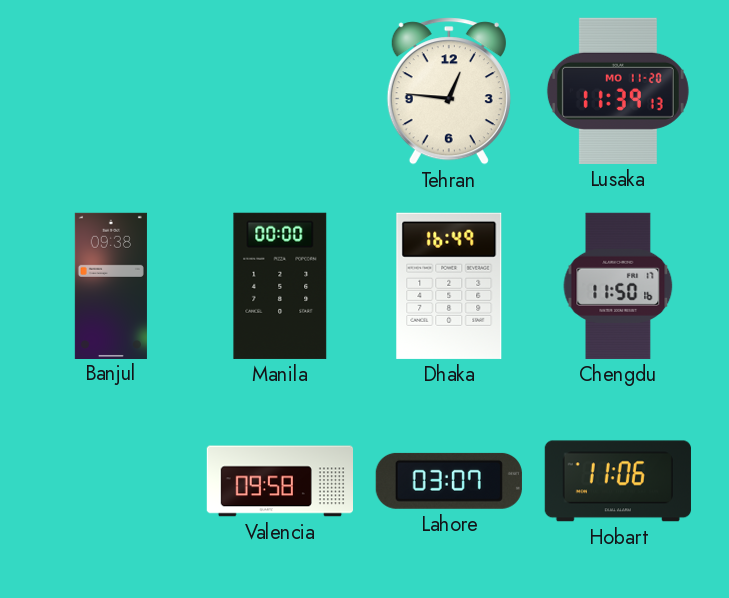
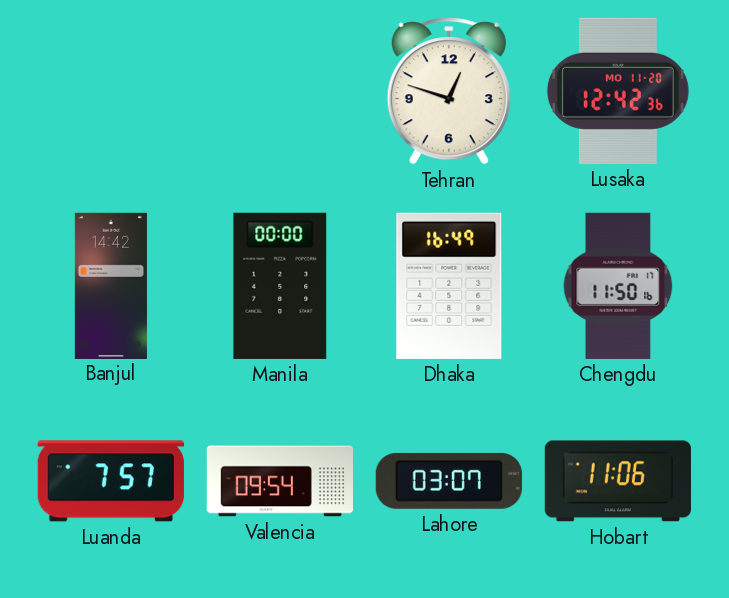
Tehran: 12:46 -> 12:48 (449, 91)
Lusaka: 11:39 -> 12:42 (618, 91)
Banjul: 09:38 -> 14:42 (111, 285)
Luanda: none -> 7:57 (111, 481)
Valencia: 09:58 -> 09:54 (279, 481)
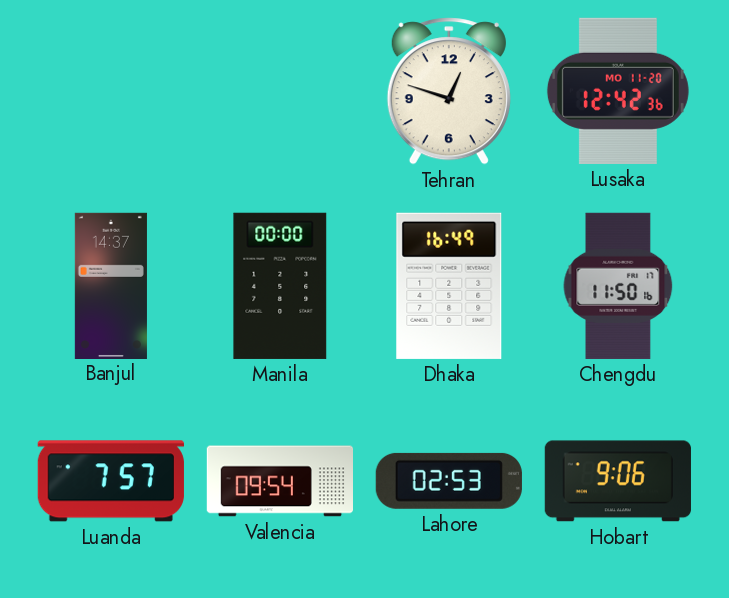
Banjul: 14:42 -> 14:37 (111, 285)
Lahore: 03:07 -> 02:53 (449, 481)
Hobart: 11:06 -> 9:06 (618, 481)
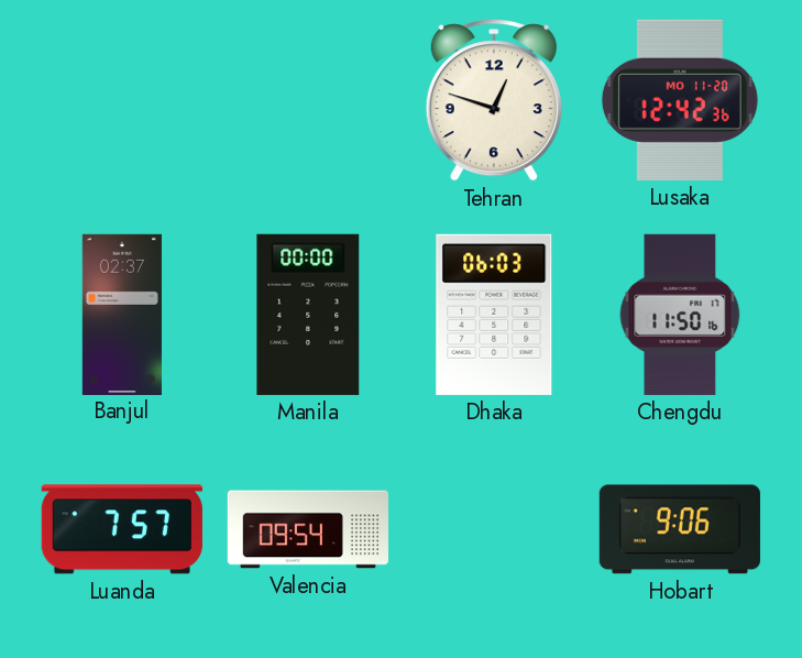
Banjul: 14:37 -> 02:37 (122, 314)
Dhaka: 16:49 -> 06:03 (494, 315)
Lahore: 02:53 -> none (449, 481)
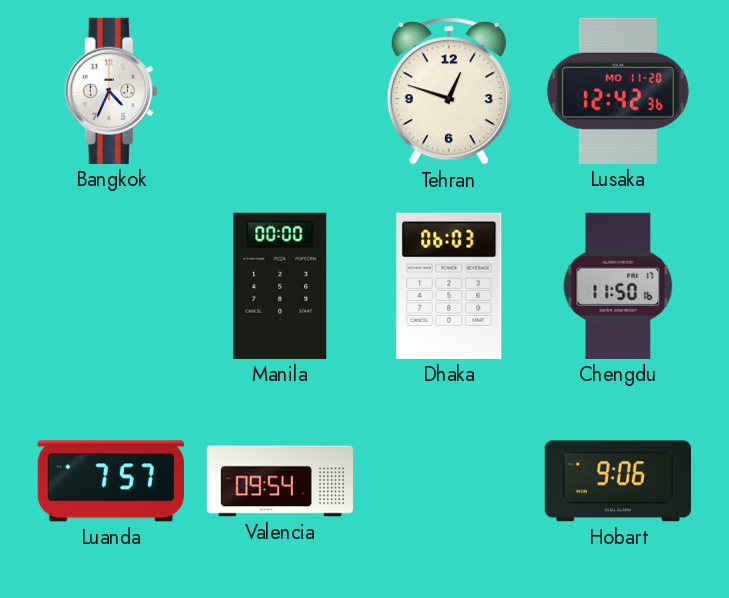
Bangkok: none -> 4:34 (111, 91)
Banjul: 02:37 -> none (122, 314)
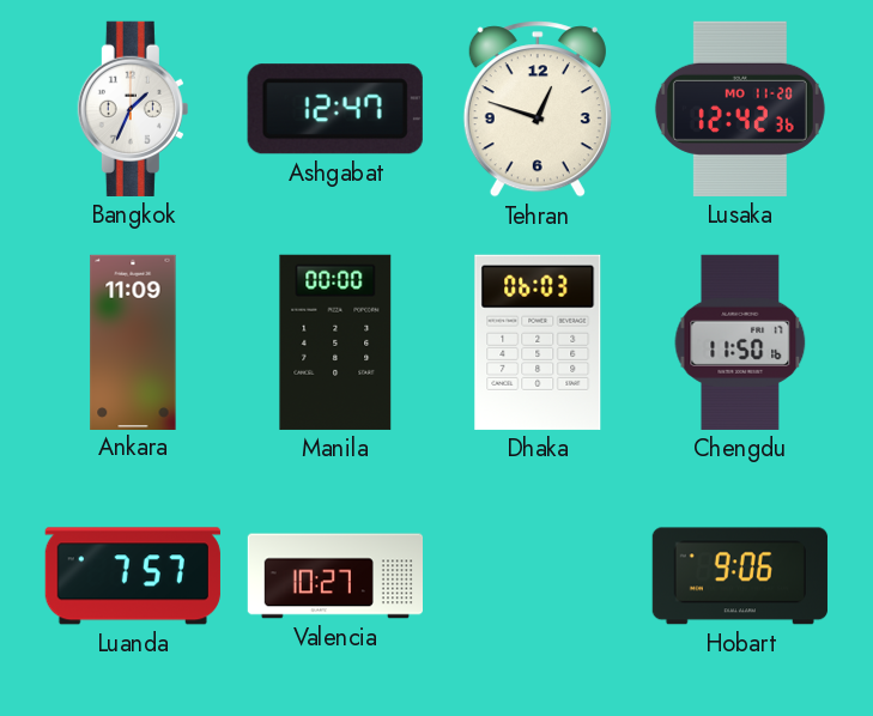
Bangkok: 4:34 -> 1:34 (133, 109)
Ashgabat: none -> 12:47 (335, 109)
Ankara: none -> 11:09 (133, 341)
Valencia: 09:54 -> 10:27 (334, 576)
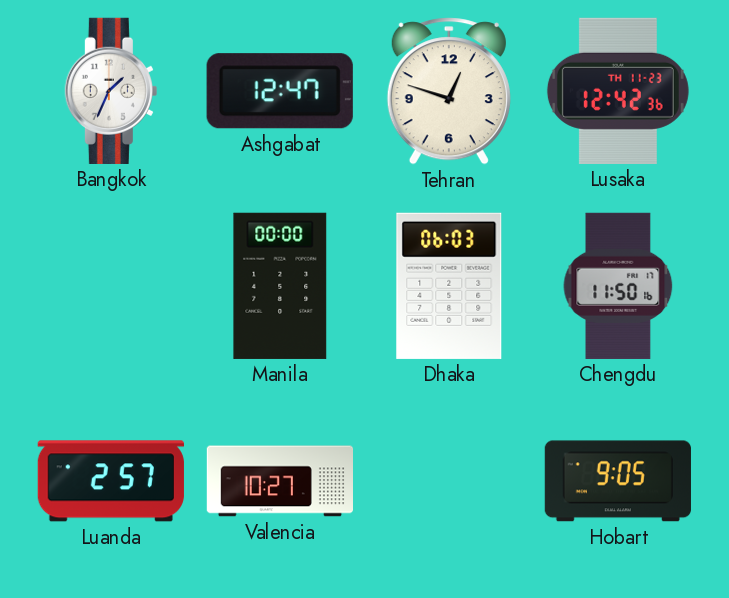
Lusaka date: MO 11-20 -> TH 11-23 (618, 91)
Ankara: 11:09 -> none (133, 341)
Luanda: 7:57 -> 2:57 (111, 481)
Hobart: 9:06 -> 9:05 (618, 481)
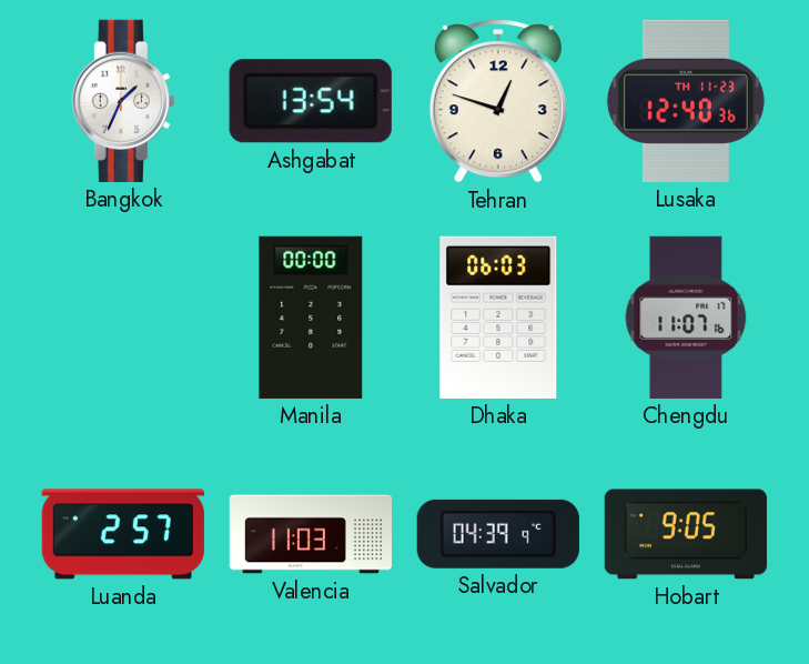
Ashgabat: 12:47 -> 13:54 (311, 101)
Lusaka: 12:42 -> 12:40 (686, 101)
Chengdu: 11:50 -> 11:07 (686, 318)
Valencia: 10:27 -> 11:03 (310, 534)
Salvador: none -> 04:39 (498, 534)
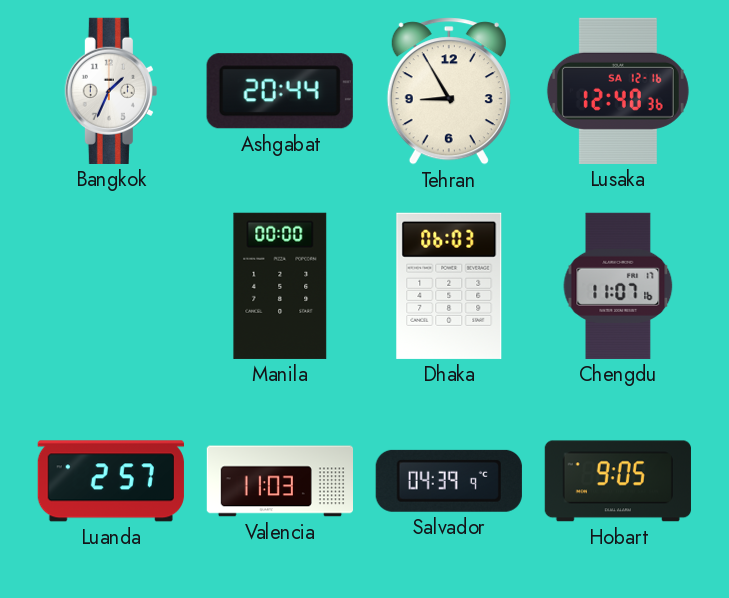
Ashgabat: 13:54 -> 20:44 (280, 91)
Tehran: 12:48 -> 8:55 (449, 91)
Lusaka date: TH 11-23 -> SA 12-16 (618, 91)
